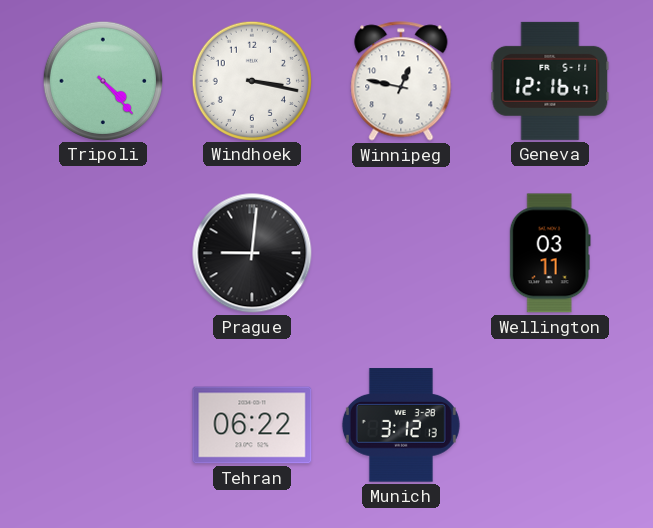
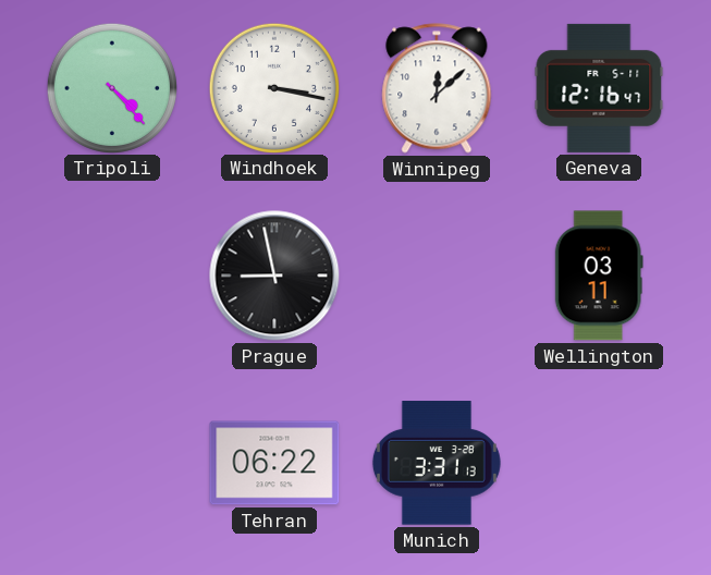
Winnipeg: 12:47 -> 12:08 (437, 88)
Prague: 9:01 -> 8:58 (274, 276)
Munich: 3:12 -> 3:31 (437, 463)
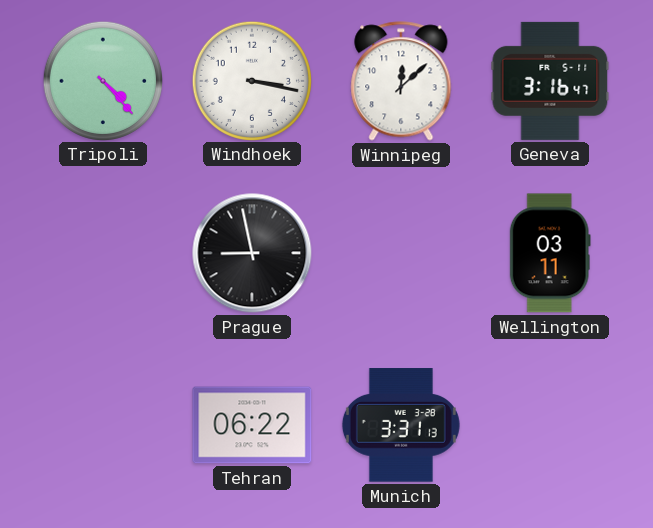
Geneva: 12:16 -> 3:16 (550, 81)
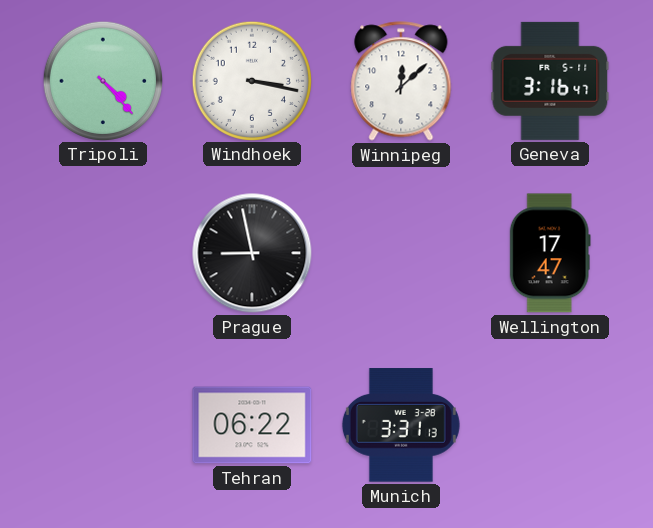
Wellington: 03:11 -> 17:47 (550, 253)
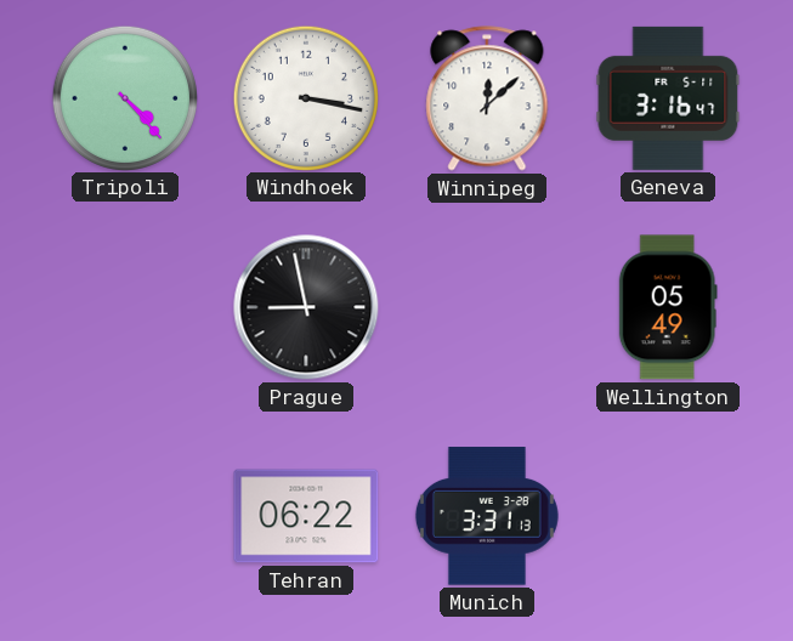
Wellington: 17:47 -> 05:49 (668, 307)
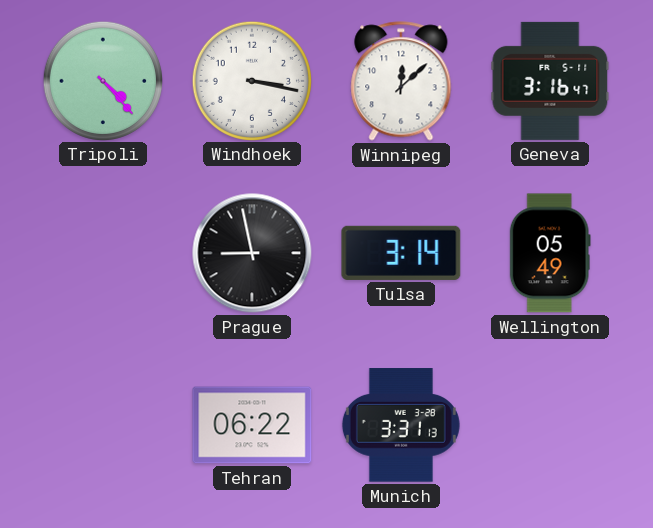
Tulsa: none -> 3:14 (401, 253)
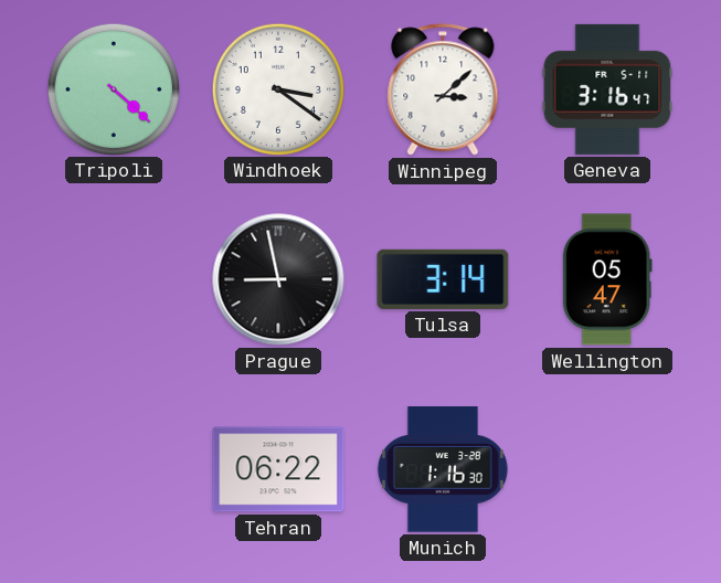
Tripoli: 4:23 -> 4:22 (113, 88)
Windhoek: 3:17 -> 3:21 (277, 88)
Winnipeg: 12:08 -> 3:08 (443, 89)
Wellington: 05:49 -> 05:47 (607, 279)
Munich: 3:31 -> 1:16 (443, 469)
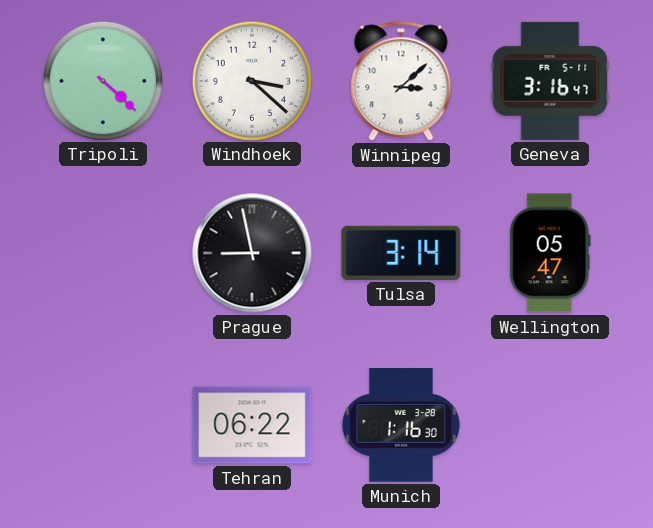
Windhoek: 3:21 -> 3:22 (251, 80)
